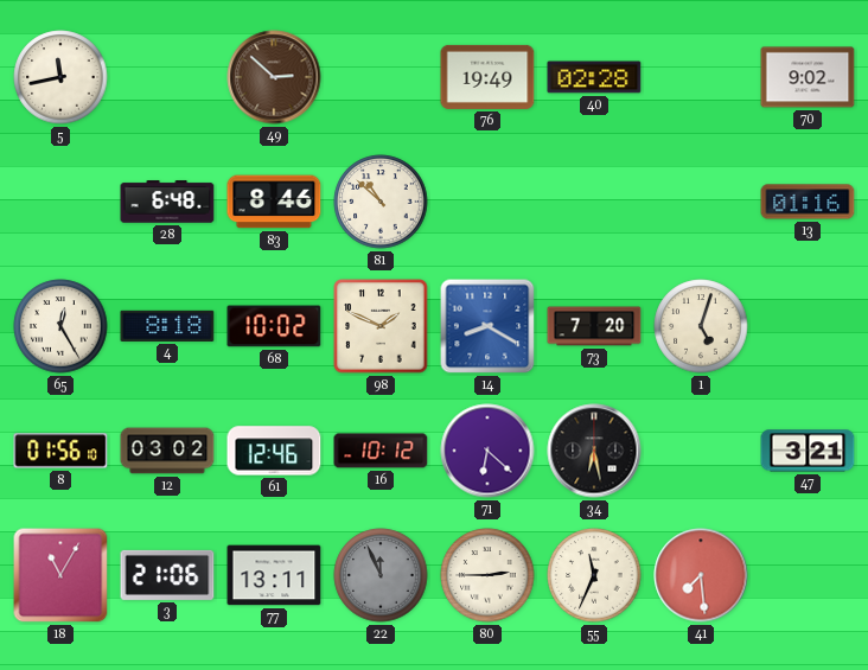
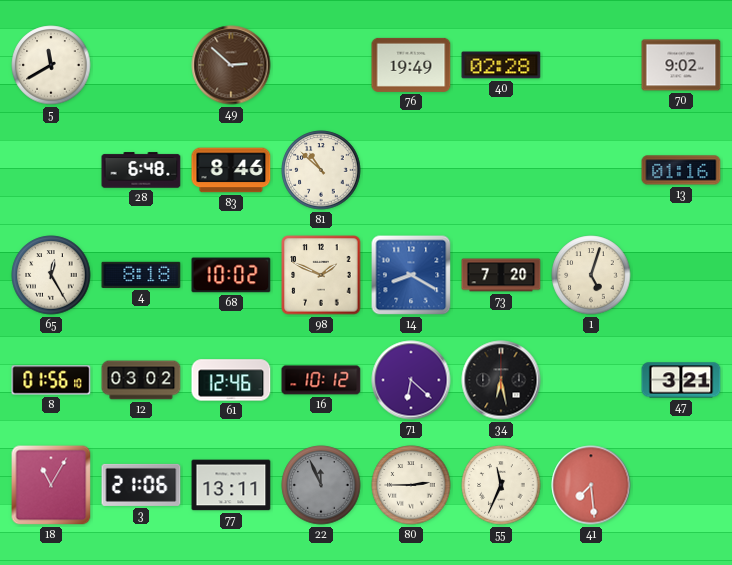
5: 11:43 -> 11:40 (51, 65)
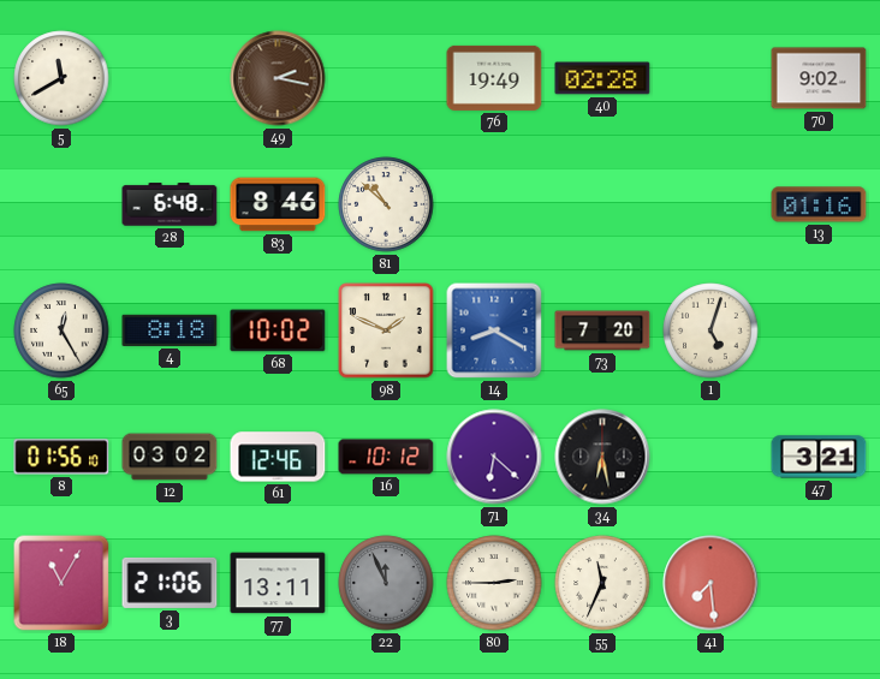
49: 2:52 -> 2:17 (278, 78)
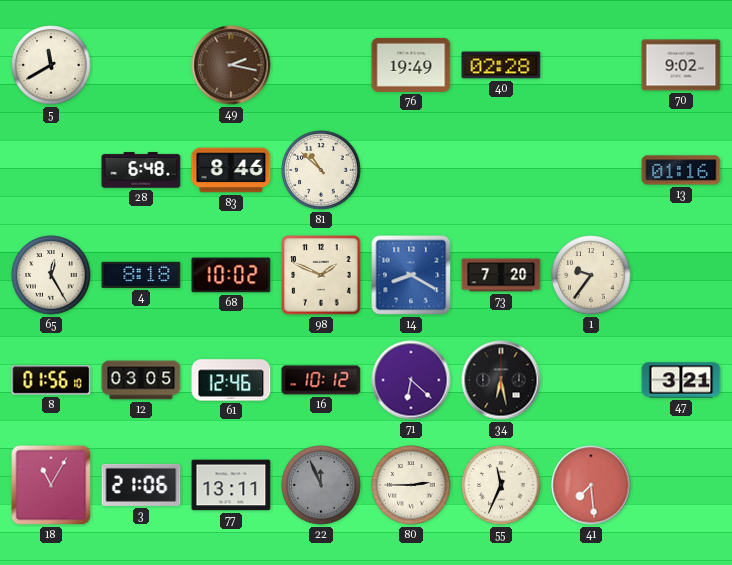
1: 5:03 -> 9:36 (591, 275)
12: 03:02 -> 03:05 (141, 380)
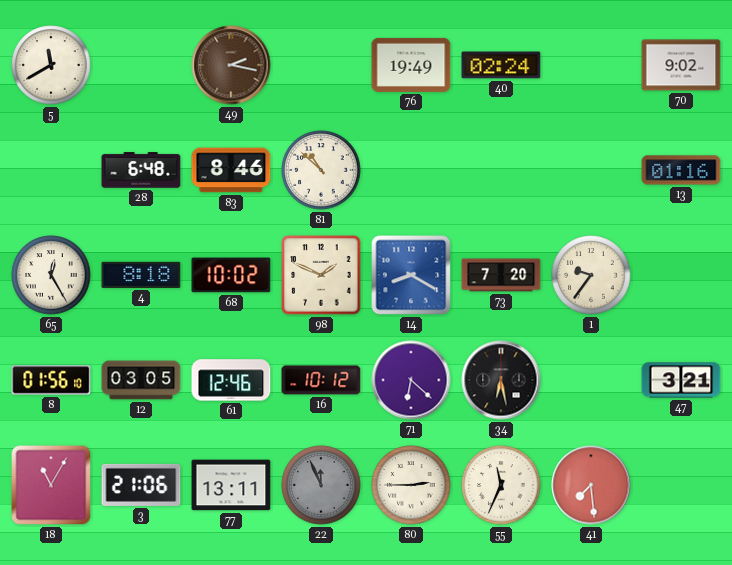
40: 02:28 -> 02:24 (501, 65)
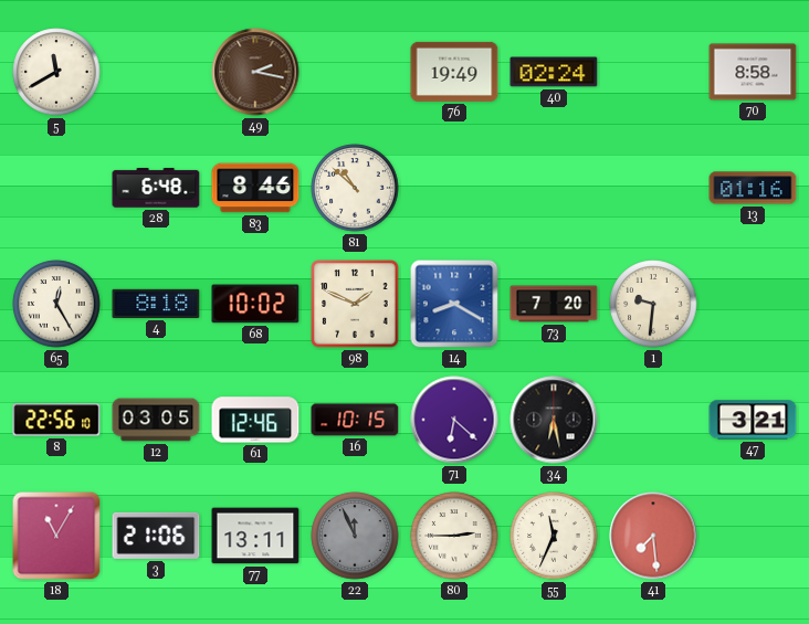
70: 9:02 -> 8:58 (753, 72)
1: 9:36 -> 9:31 (653, 304)
8: 01:56 -> 22:56 (56, 420)
16: 10:12 -> 10:15 (355, 420)
